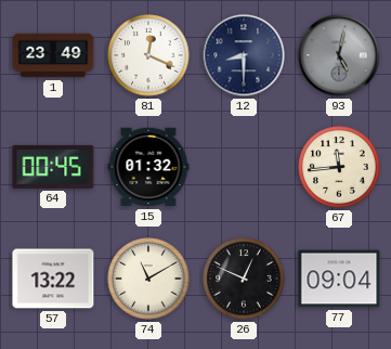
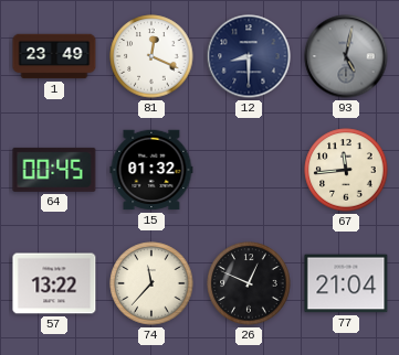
74: 11:10 -> 11:37 (151, 283)
77: 09:04 -> 21:04 (346, 283)
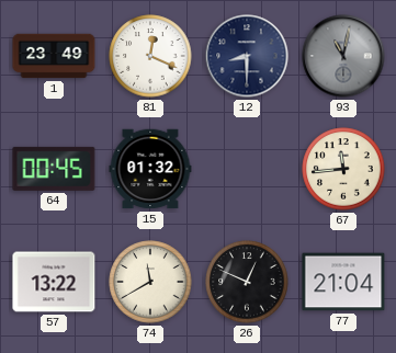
93: 5:02 -> 11:02 (343, 56)
74: 11:37 -> 11:40 (150, 282)
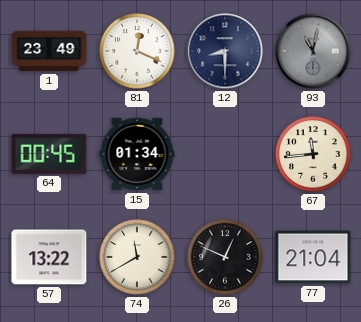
15: 01:32 -> 01:34 (137, 154)
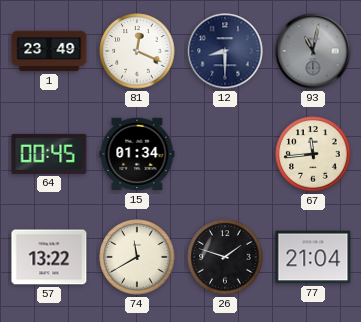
26: 12:49 -> 1:48 (225, 257)
